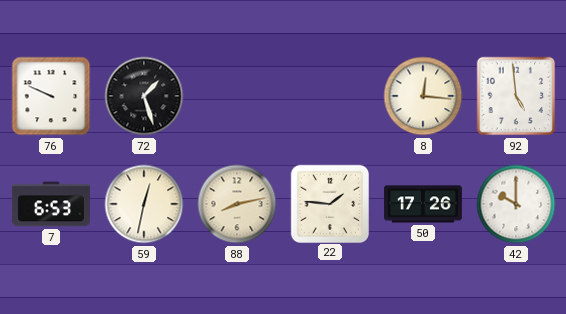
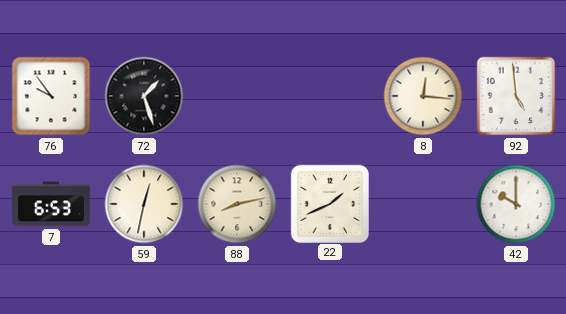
76: 9:49 -> 9:54 (51, 96)
22: 1:46 -> 1:41 (329, 203)
50: 17:26 -> none (423, 204)
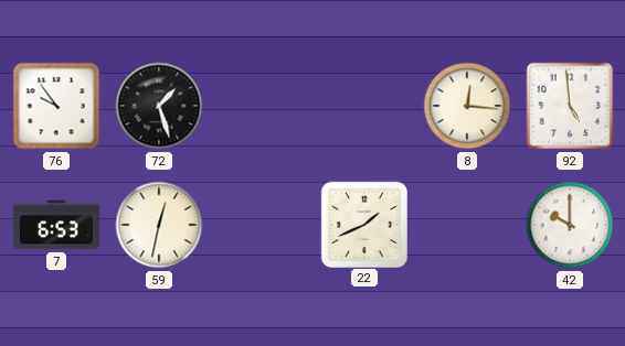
88: 8:13 -> none (237, 204)
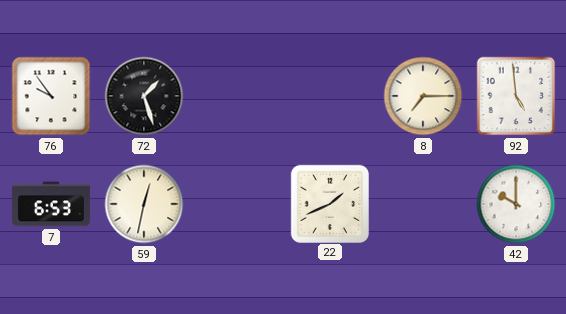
8: 12:16 -> 7:15 (423, 96)
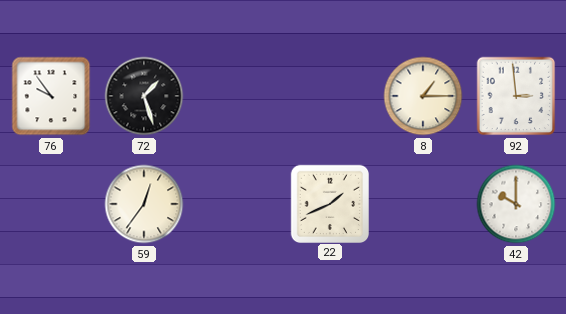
8: 7:15 -> 1:15 (423, 96)
92: 4:59 -> 2:59 (516, 96)
7: 6:53 -> none (51, 204)
59: 12:32 -> 12:36 (144, 204)
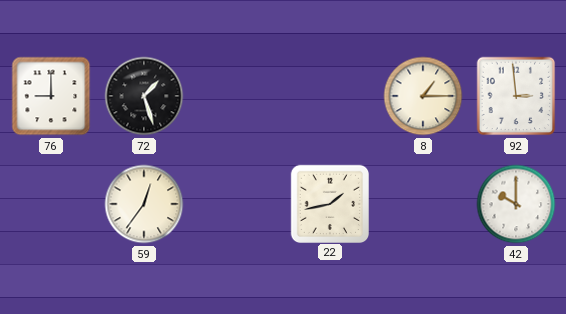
76: 9:54 -> 9:00 (51, 96)
22: 1:41 -> 1:43 (329, 203)
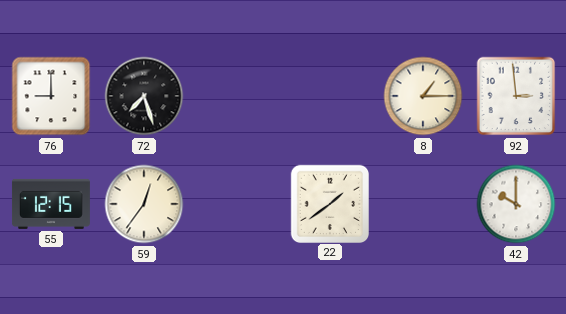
72: 1:27 -> 7:27 (144, 96)
55: none -> 12:15 (51, 204)
22: 1:43 -> 1:39 (329, 203)
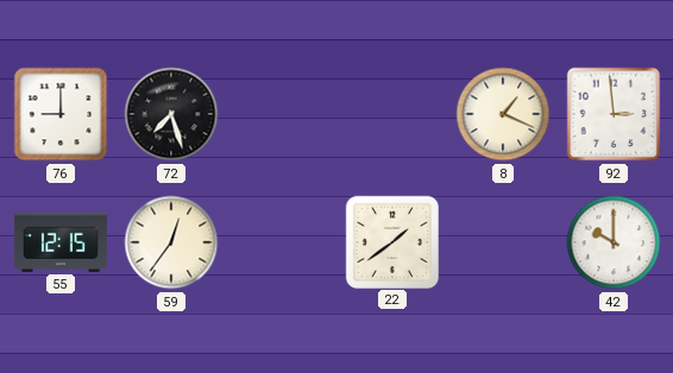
8: 1:15 -> 1:19 (503, 114)
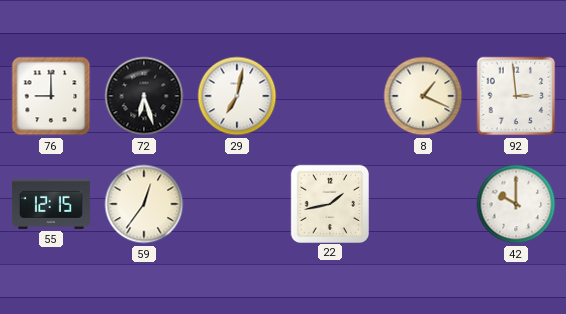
72: 7:27 -> 6:27 (144, 96)
29: none -> 7:02 (237, 96)
22: 1:39 -> 1:43 (329, 203)
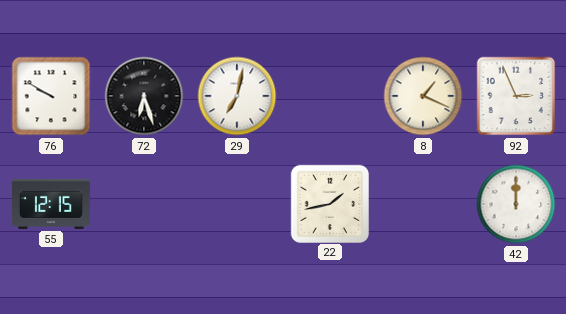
76: 9:00 -> 9:50 (51, 96)
92: 2:59 -> 2:56 (516, 96)
59: 12:36 -> none (144, 204)
42: 10:00 -> 12:00 (516, 204)
